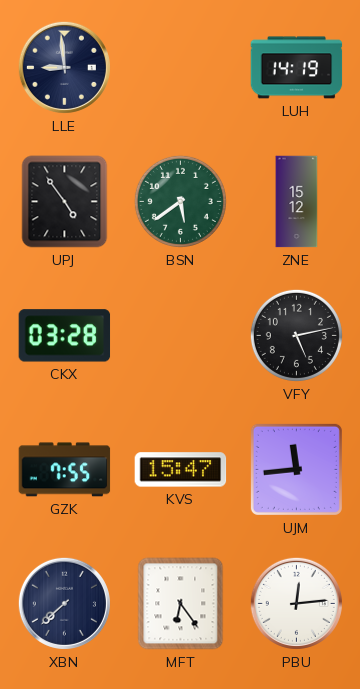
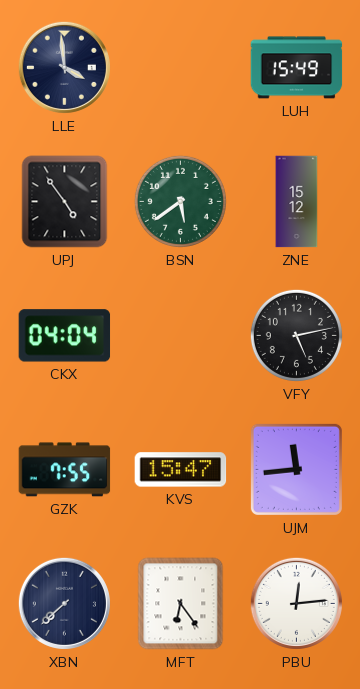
LLE: 8:59 -> 3:59 (64, 67)
LUH: 14:19 -> 15:49 (297, 68)
CKX: 03:28 -> 04:04 (65, 336)
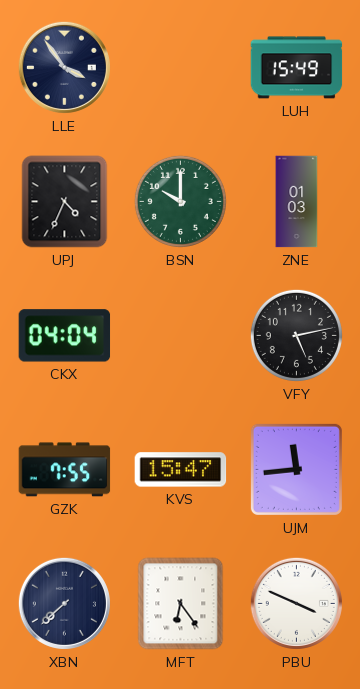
LLE: 3:59 -> 3:54 (64, 67)
UPJ: 4:54 -> 4:34 (65, 202)
BSN: 5:39 -> 10:00 (180, 201)
ZNE: 15:12 -> 01:03 (297, 202)
PBU: 12:14 -> 3:49 (296, 603)
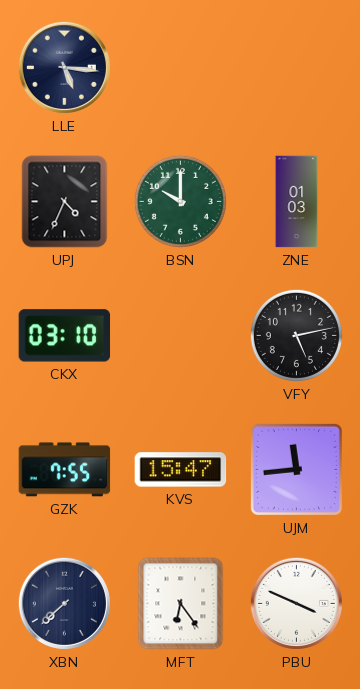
LLE: 3:54 -> 5:16 (64, 67)
LUH: 15:49 -> none (297, 68)
CKX: 04:04 -> 03:10 (65, 336)
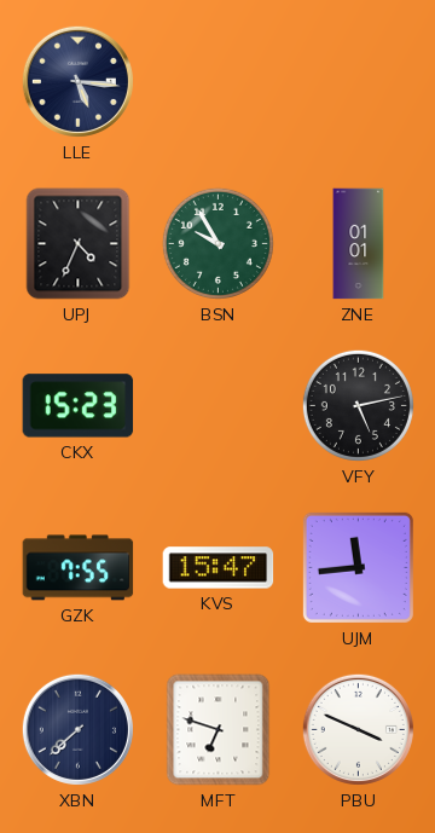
BSN: 10:00 -> 9:55 (217, 243)
ZNE: 01:03 -> 01:01 (359, 244)
CKX: 03:10 -> 15:23 (79, 406)
MFT: 6:24 -> 6:48 (219, 730)
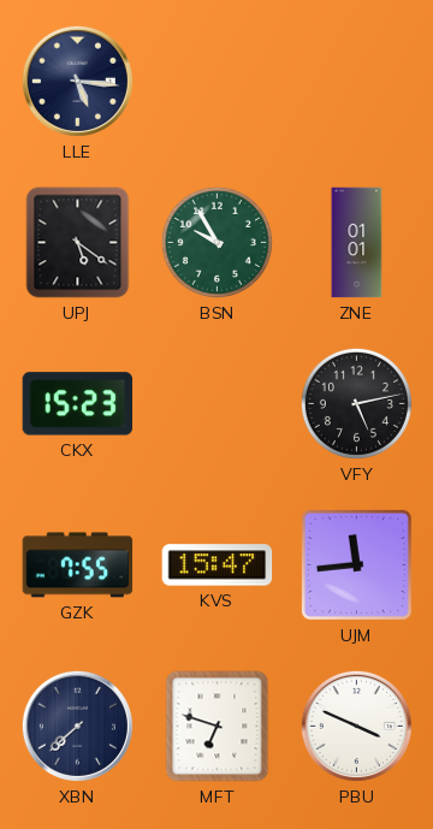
UPJ: 4:34 -> 5:21 (78, 243)
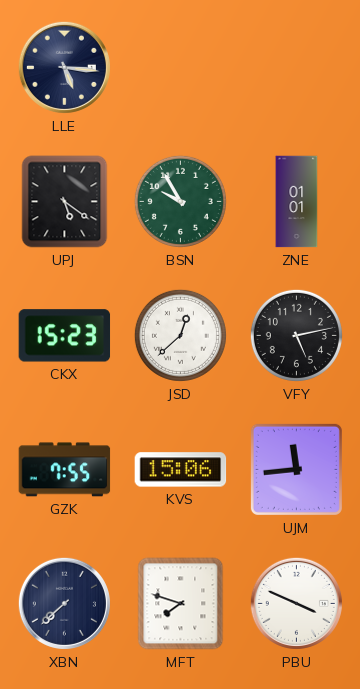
JSD: none -> 12:38 (180, 335)
KVS: 15:47 -> 15:06 (181, 470)
MFT: 6:48 -> 7:48 (181, 604)
